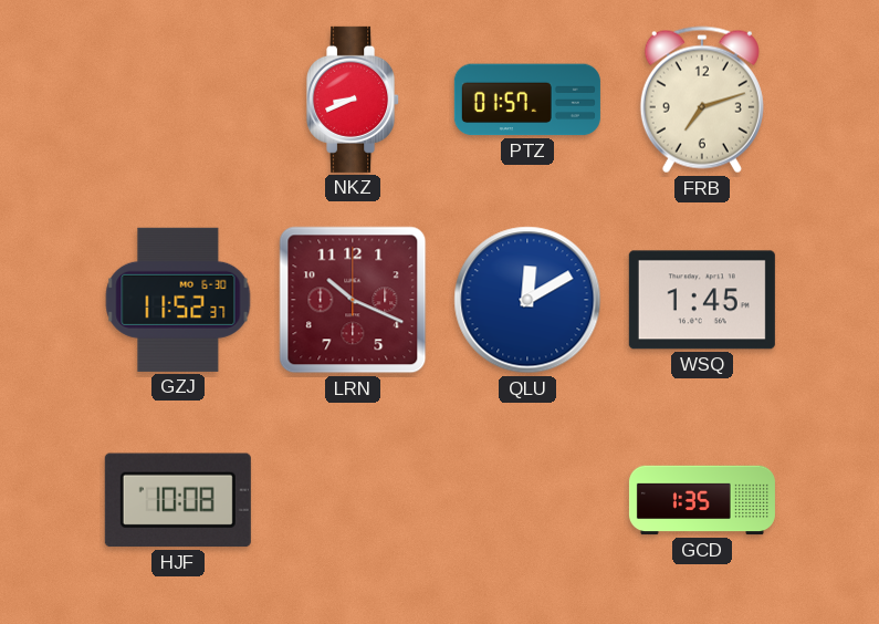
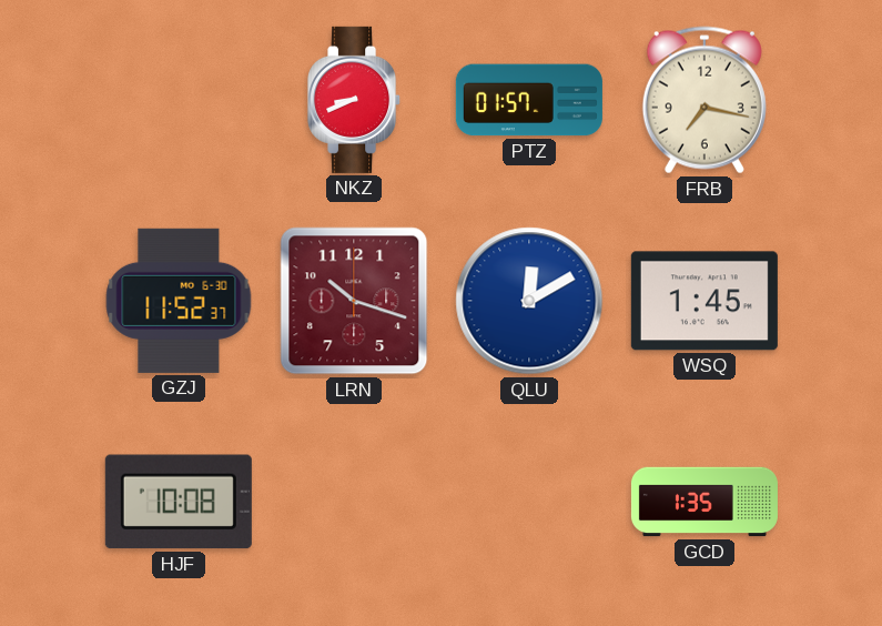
FRB: 7:12 -> 7:17 (704, 100)
LRN: 10:19 -> 10:18 (354, 301)
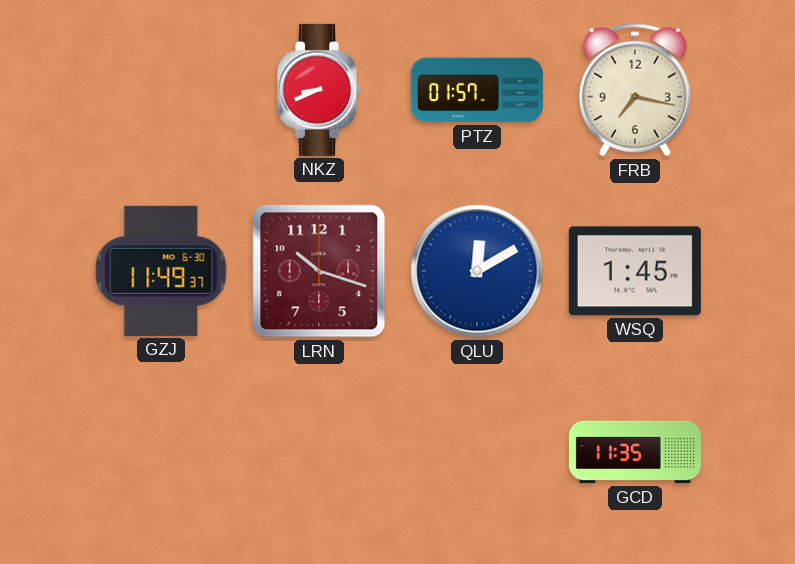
GZJ: 11:52 -> 11:49 (161, 271)
HJF: 10:08 -> none (179, 502)
GCD: 1:35 -> 11:35 (635, 452)
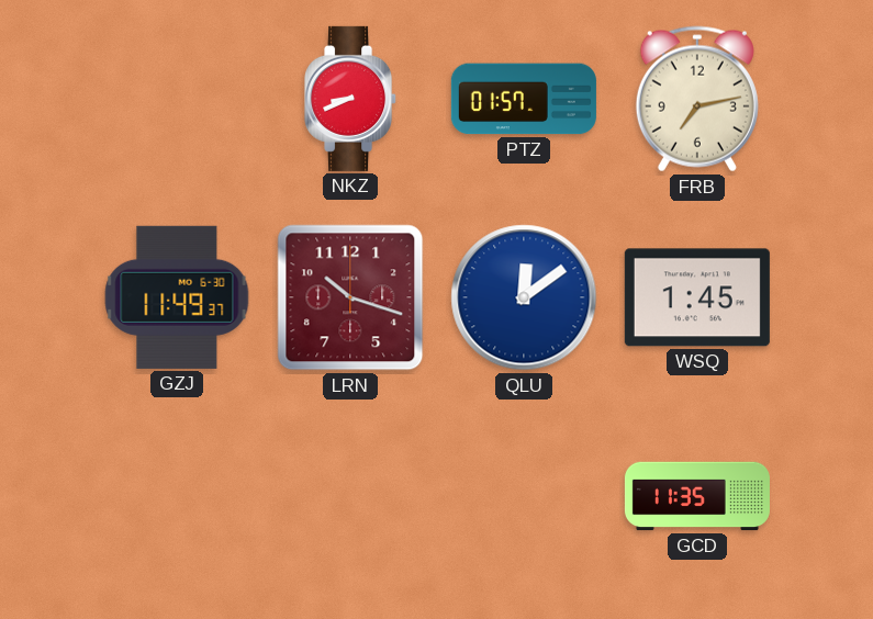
FRB: 7:17 -> 7:13 (697, 99)
QLU: 12:10 -> 12:09 (524, 297)
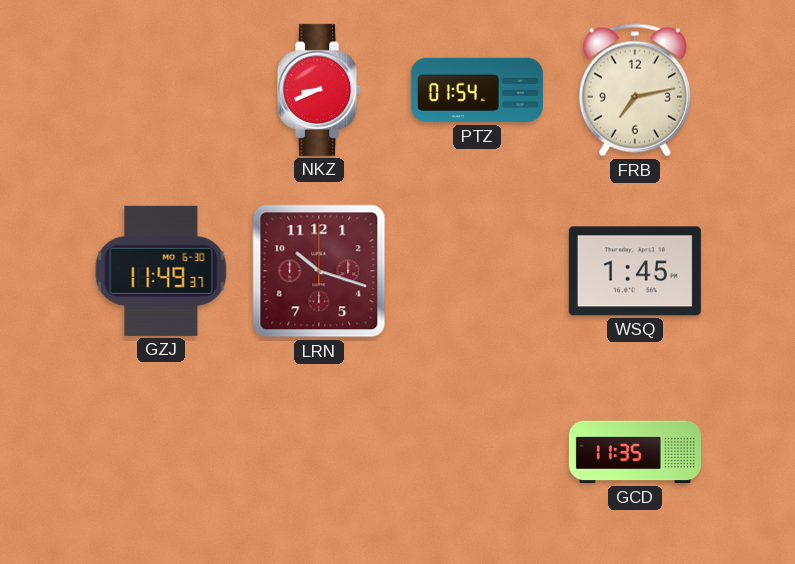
PTZ: 01:57 -> 01:54 (477, 90)
QLU: 12:09 -> none (524, 297)
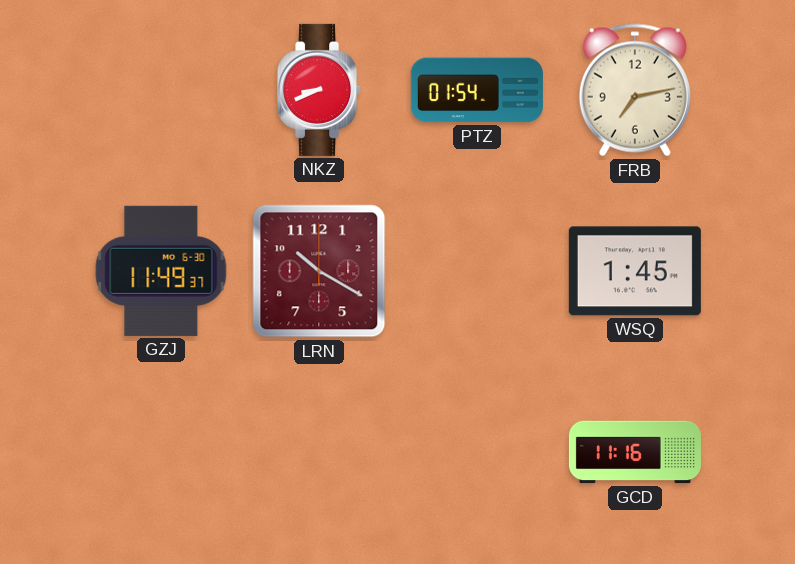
LRN: 10:18 -> 10:20 (319, 271)
GCD: 11:35 -> 11:16 (635, 452)
